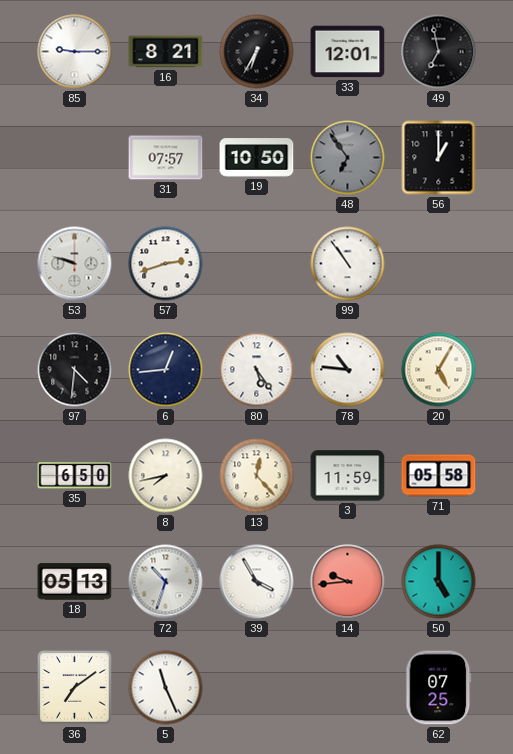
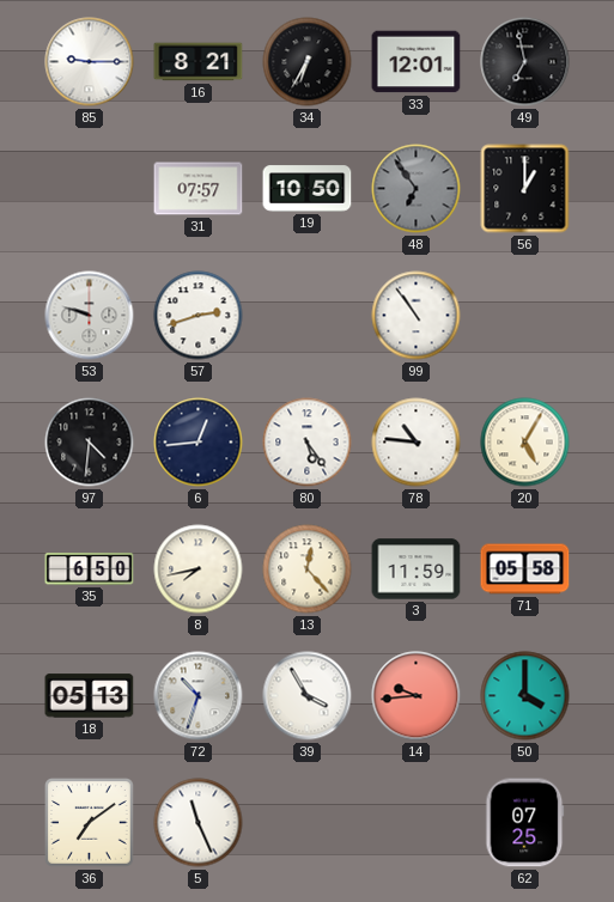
50: 5:00 -> 4:00 (525, 696)
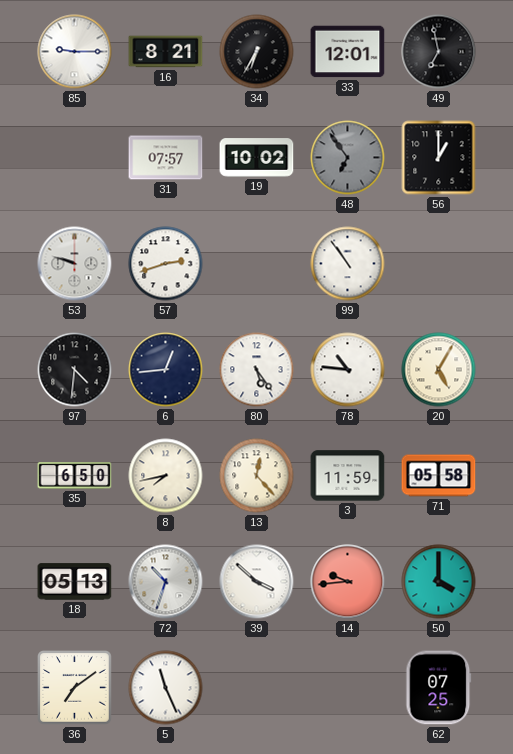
19: 10:50 -> 10:02 (257, 158)
39: 3:55 -> 3:52 (257, 582)
